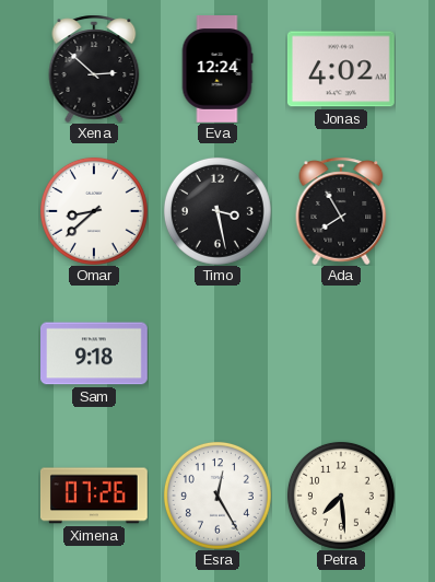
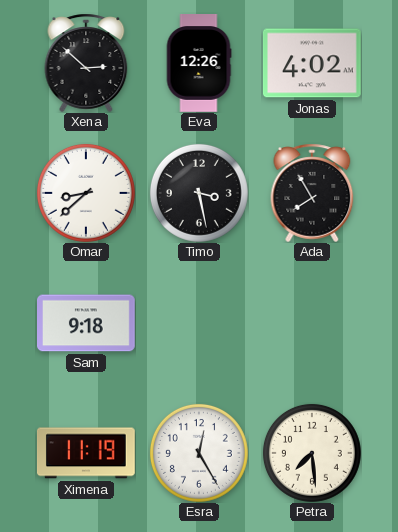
Eva: 12:24 -> 12:26 (199, 64)
Ximena: 07:26 -> 11:19 (86, 453)
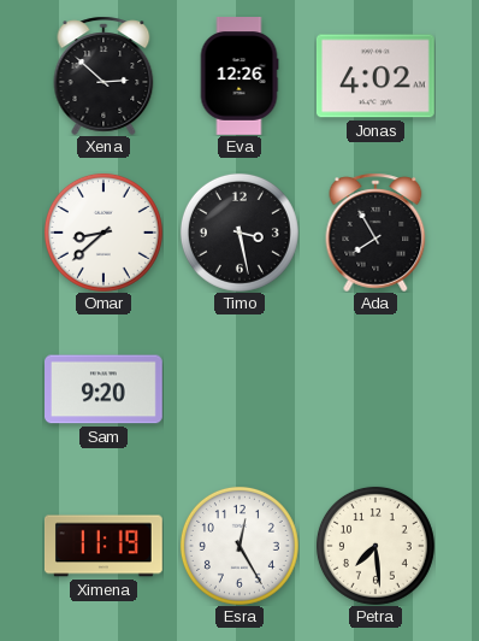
Sam: 9:18 -> 9:20 (105, 389)
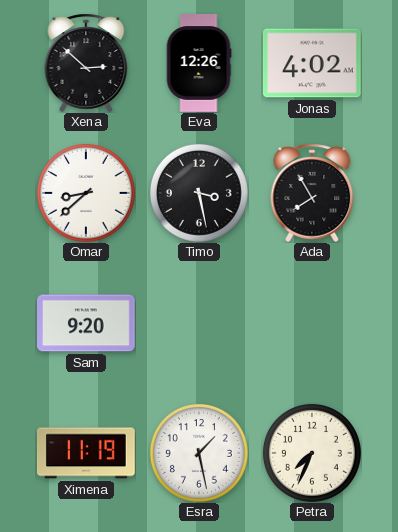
Esra: 12:25 -> 1:28 (199, 453)
Petra: 7:29 -> 7:34 (312, 453)
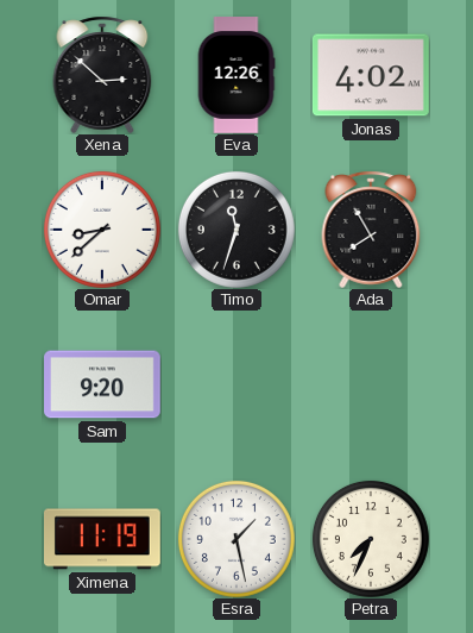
Timo: 3:28 -> 11:33 (236, 230)
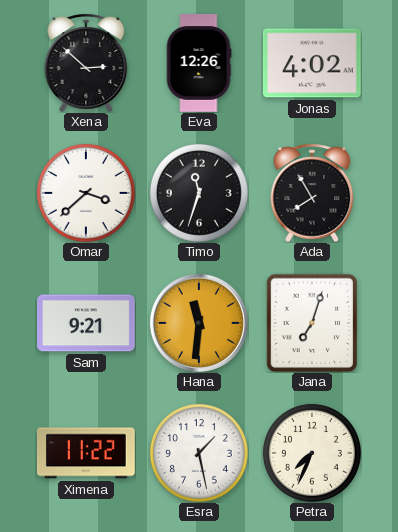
Omar: 8:38 -> 3:38 (86, 193)
Sam: 9:20 -> 9:21 (87, 323)
Hana: none -> 11:31 (199, 323)
Jana: none -> 7:03 (312, 323)
Ximena: 11:19 -> 11:22 (86, 453)
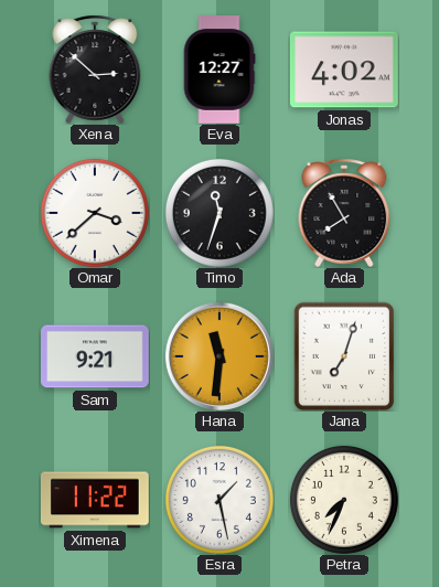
Eva: 12:26 -> 12:27 (219, 71)
